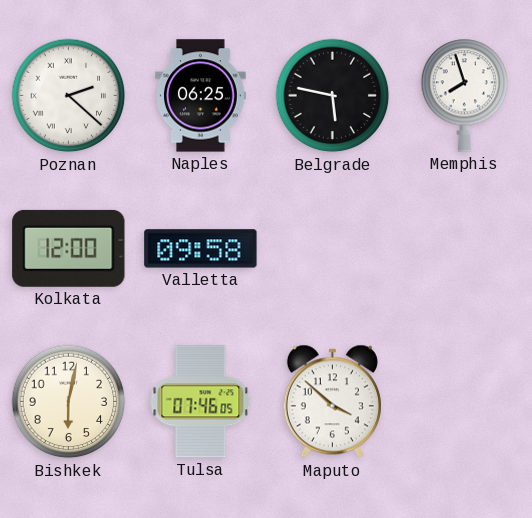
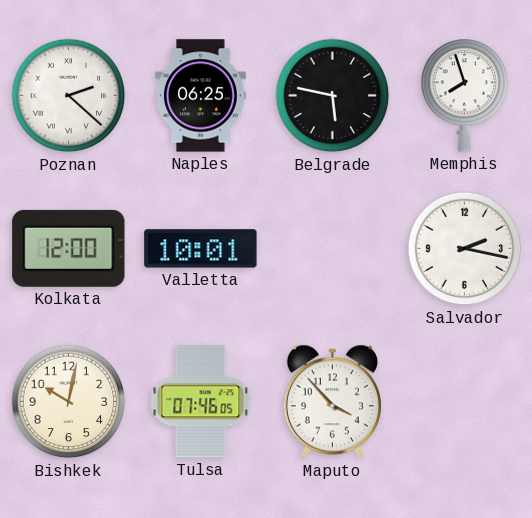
Valletta: 09:58 -> 10:01 (201, 249)
Salvador: none -> 2:17 (465, 249)
Bishkek: 6:02 -> 10:02 (69, 402)
Maputo: 3:52 -> 3:53 (332, 402)
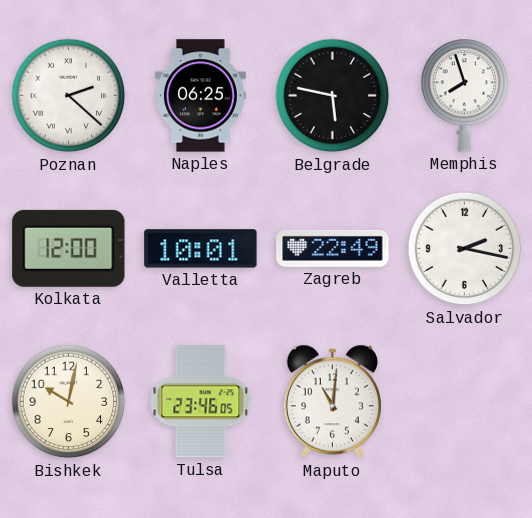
Zagreb: none -> 22:49 (333, 248)
Tulsa: 07:46 -> 23:46 (201, 402)
Maputo: 3:53 -> 11:01 (332, 402)
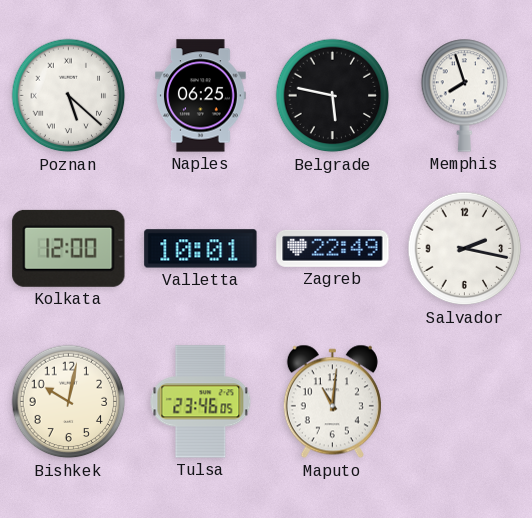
Poznan: 2:22 -> 5:22 (69, 96)
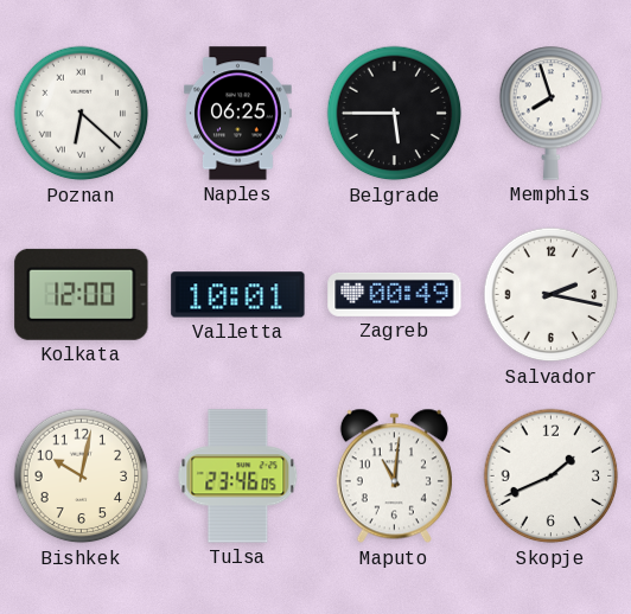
Poznan: 5:22 -> 6:22 (82, 114)
Belgrade: 5:47 -> 5:45 (395, 114)
Zagreb: 22:49 -> 00:49 (395, 294)
Skopje: none -> 1:41 (552, 477)
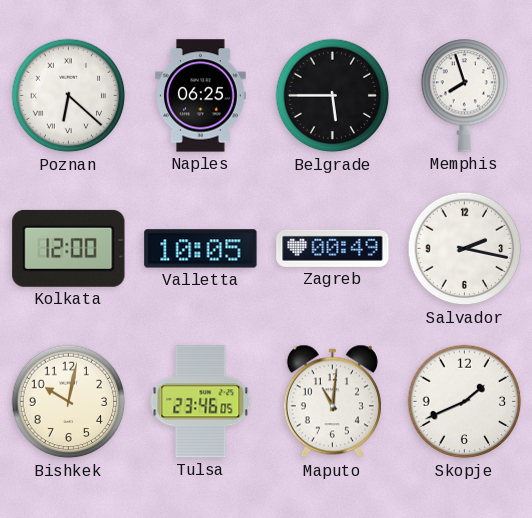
Valletta: 10:01 -> 10:05 (201, 249)
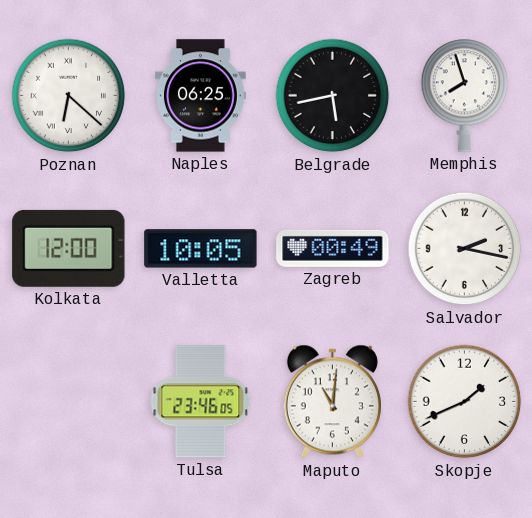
Belgrade: 5:45 -> 5:43 (333, 96)
Bishkek: 10:02 -> none (69, 402)
